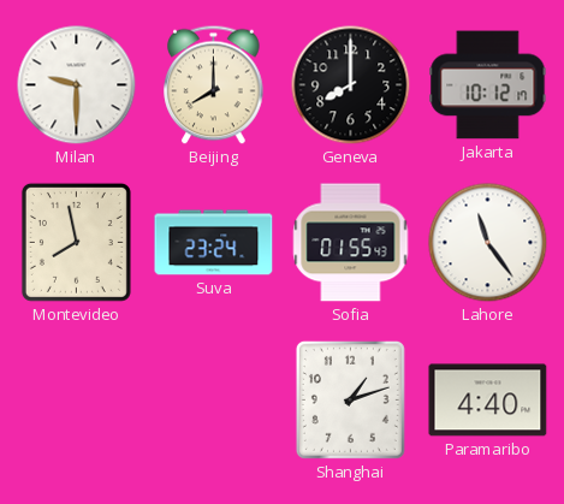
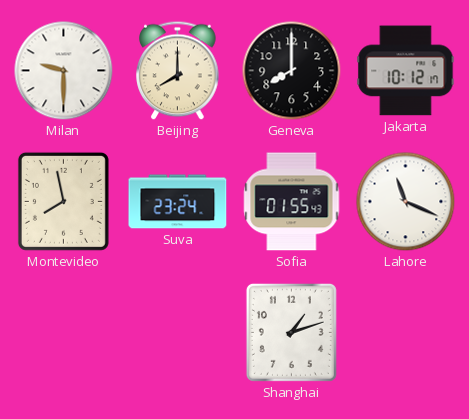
Lahore: 11:24 -> 11:19 (406, 202)
Paramaribo: 4:40 -> none (488, 401)
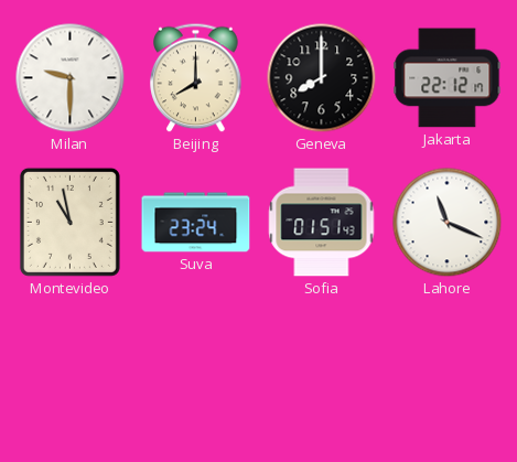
Jakarta: 10:12 -> 22:12 (448, 78)
Montevideo: 7:58 -> 10:58 (69, 222)
Sofia: 01:55 -> 01:51 (322, 223)
Shanghai: 1:12 -> none (291, 332)
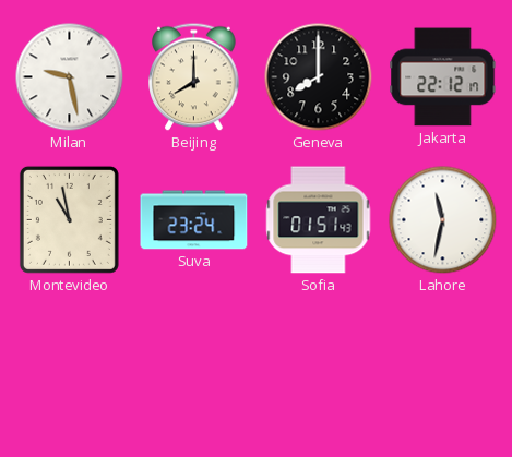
Milan: 9:30 -> 9:28 (70, 77)
Lahore: 11:19 -> 11:32 (443, 220)
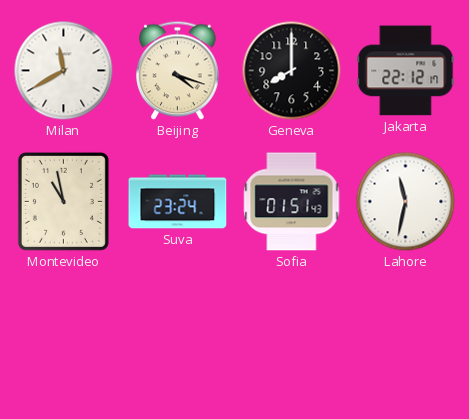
Milan: 9:28 -> 11:40 (64, 71)
Beijing: 8:00 -> 4:18 (178, 71)
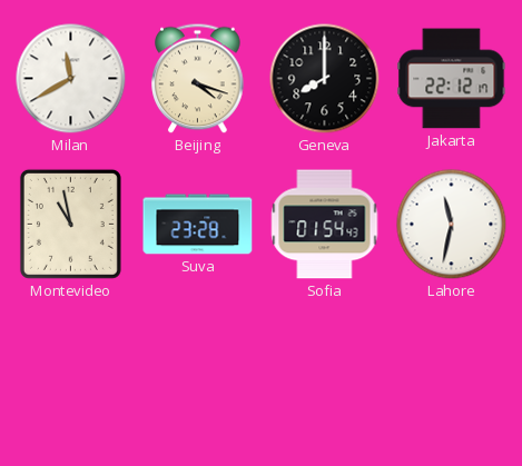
Suva: 23:24 -> 23:28 (198, 225)
Sofia: 01:51 -> 01:54 (325, 225)
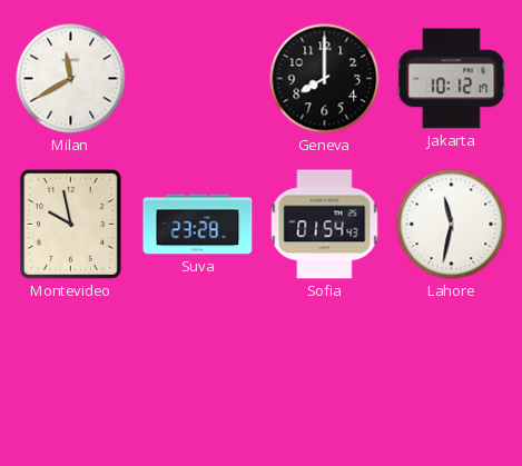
Beijing: 4:18 -> none (198, 79)
Jakarta: 22:12 -> 10:12 (452, 79)
Montevideo: 10:58 -> 9:58 (70, 224)
